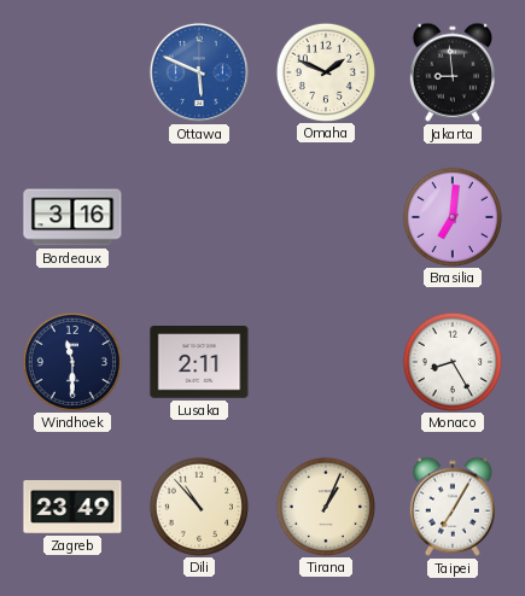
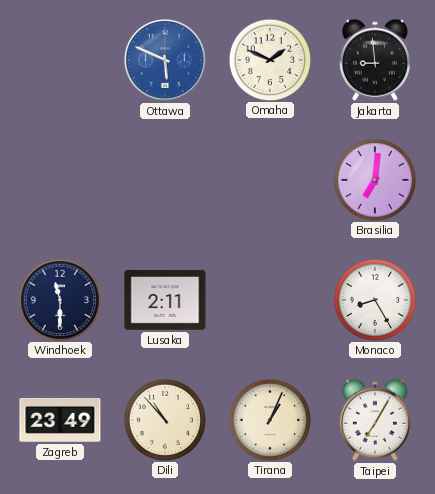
Bordeaux: 3:16 -> none (72, 217)
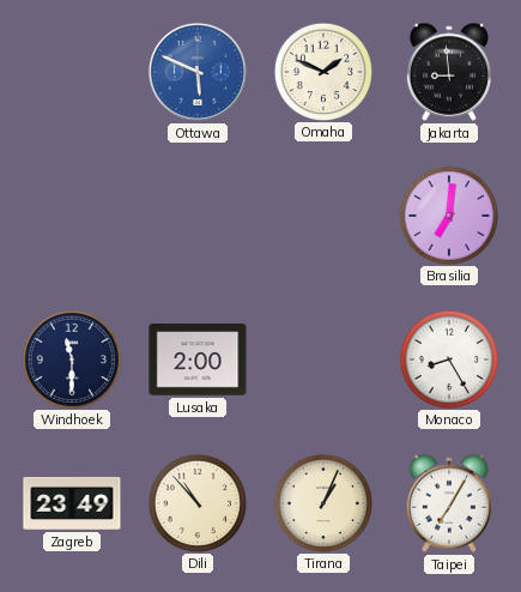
Lusaka: 2:11 -> 2:00 (198, 360)
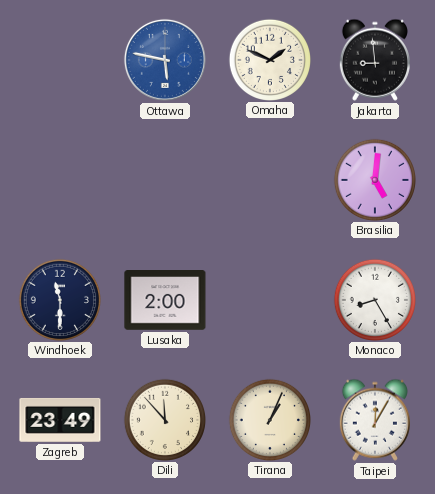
Ottawa: 5:49 -> 5:47 (165, 60)
Brasilia: 7:01 -> 5:01 (374, 179)
Dili: 10:53 -> 11:53 (164, 419)
Taipei: 7:05 -> 12:05 (375, 420)
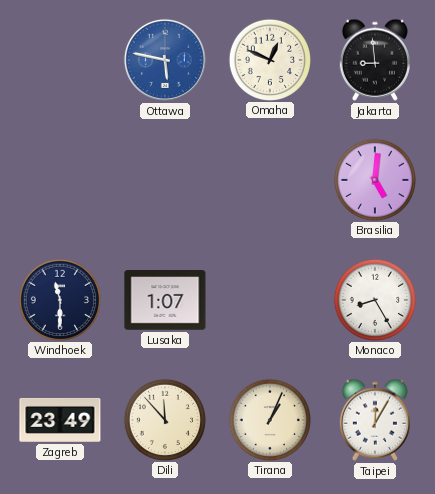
Omaha: 1:49 -> 12:49 (269, 59)
Lusaka: 2:00 -> 1:07 (165, 300)
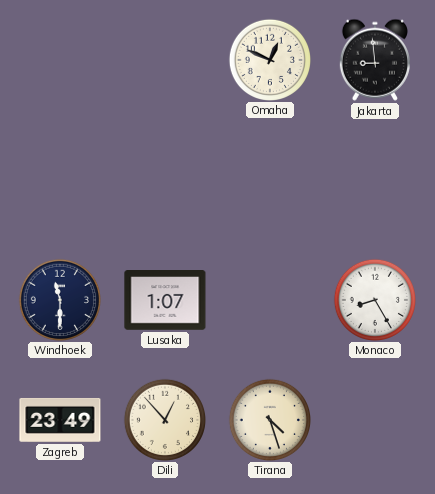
Ottawa: 5:47 -> none (165, 60)
Brasilia: 5:01 -> none (374, 179)
Dili: 11:53 -> 12:53 (164, 419)
Tirana: 1:04 -> 4:27 (269, 419)
Taipei: 12:05 -> none (375, 420)
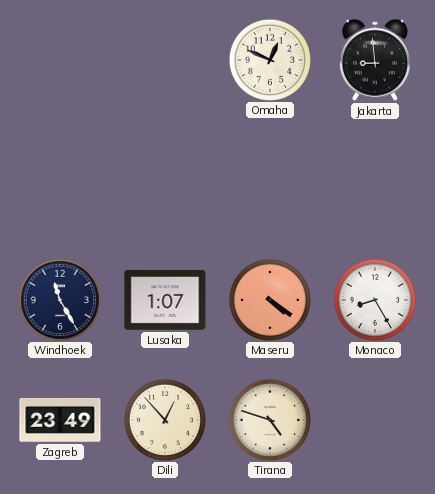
Windhoek: 11:30 -> 11:25 (59, 299)
Maseru: none -> 4:21 (269, 299)
Tirana: 4:27 -> 4:48 (269, 419)
